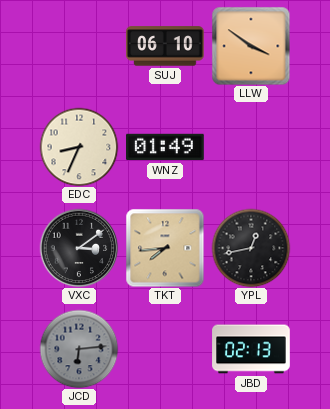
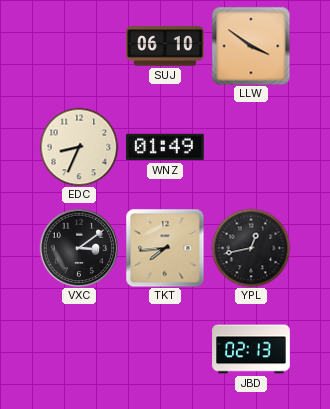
JCD: 6:14 -> none (79, 349)
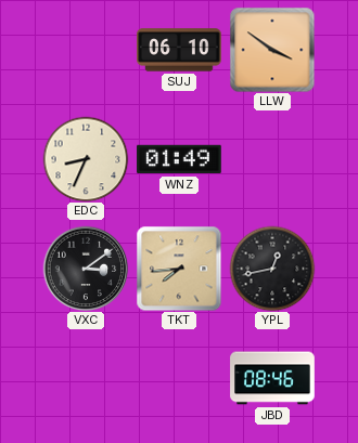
JBD: 02:13 -> 08:46 (272, 378)
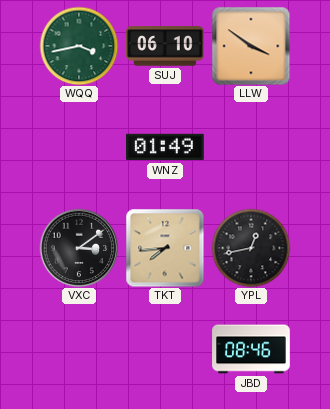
WQQ: none -> 3:43 (79, 46)
EDC: 8:34 -> none (86, 159)
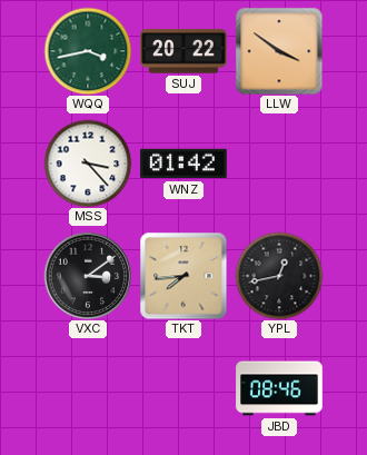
SUJ: 06:10 -> 20:22 (183, 51)
MSS: none -> 3:23 (88, 164)
WNZ: 01:49 -> 01:42 (183, 164)
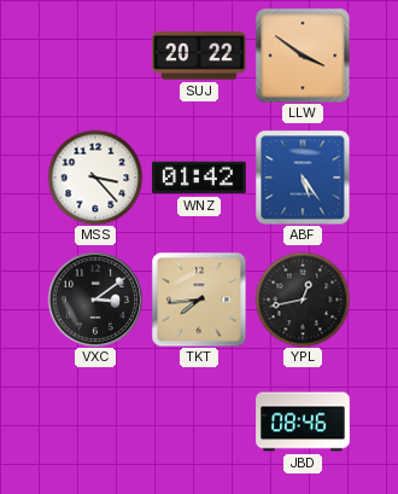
WQQ: 3:43 -> none (88, 51)
ABF: none -> 5:24 (303, 178)
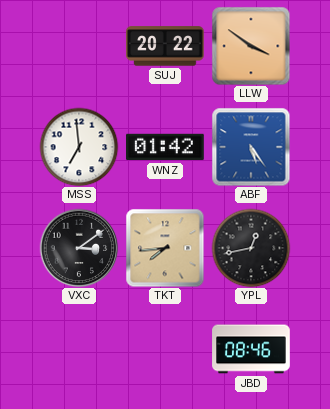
MSS: 3:23 -> 6:59 (79, 147)
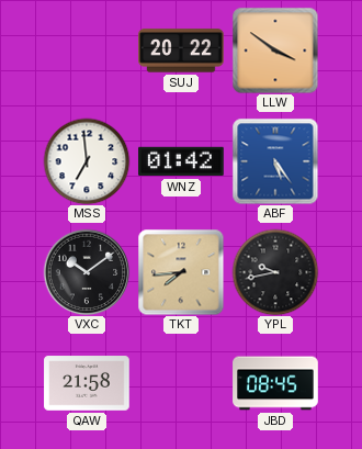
VXC: 3:09 -> 10:09 (87, 272)
YPL: 12:43 -> 9:43 (275, 272)
QAW: none -> 21:58 (87, 383)
JBD: 08:46 -> 08:45 (275, 383)
